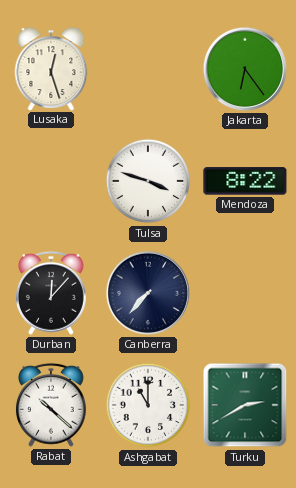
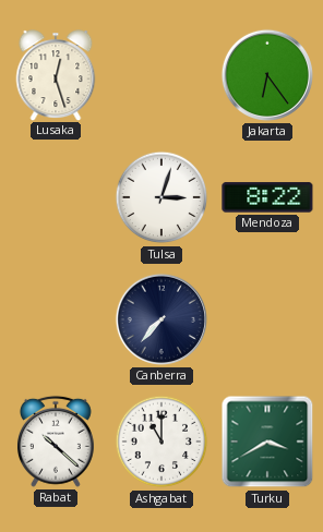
Tulsa: 3:48 -> 3:03 (161, 197)
Durban: 12:07 -> none (51, 293)
Turku: 2:40 -> 3:40 (267, 442)
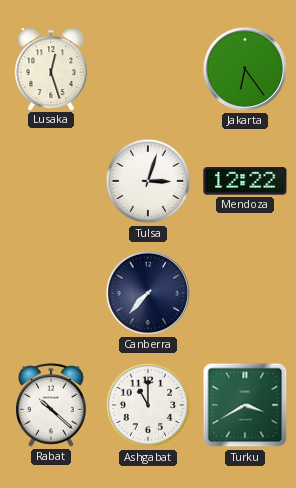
Mendoza: 8:22 -> 12:22 (245, 181)
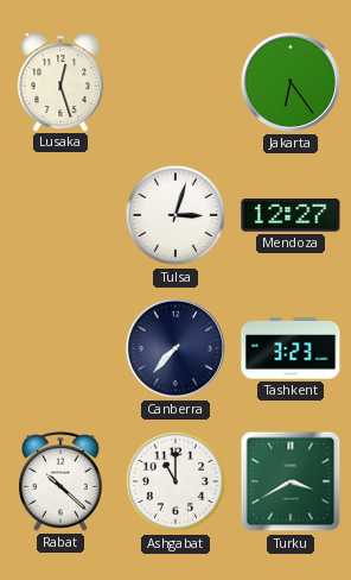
Mendoza: 12:22 -> 12:27 (291, 215)
Tashkent: none -> 3:23 (291, 348)
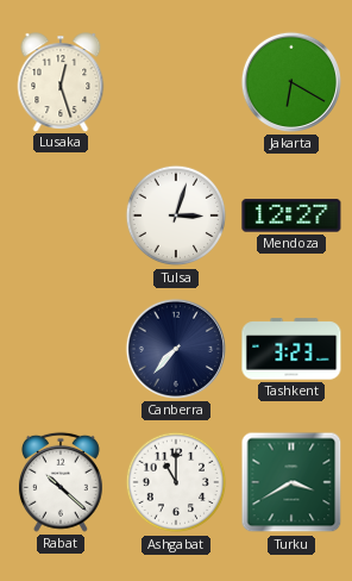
Jakarta: 6:24 -> 6:20 (291, 82)
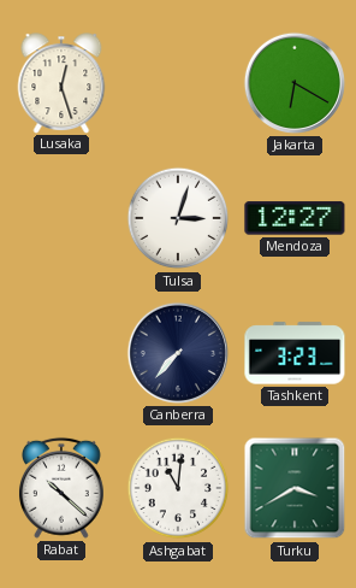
Ashgabat: 11:00 -> 11:01 (178, 488)
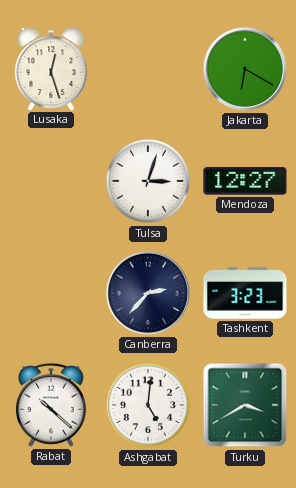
Canberra: 7:37 -> 2:37 (148, 293)
Ashgabat: 11:01 -> 5:01 (148, 405)
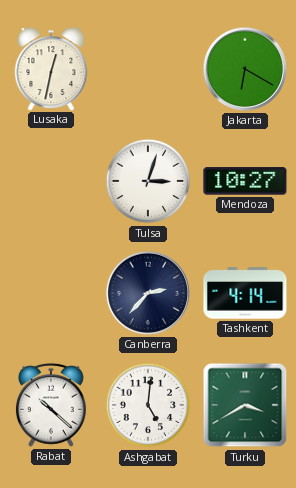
Lusaka: 12:27 -> 12:32 (51, 69)
Mendoza: 12:27 -> 10:27 (245, 181)
Tashkent: 3:23 -> 4:14 (245, 293)
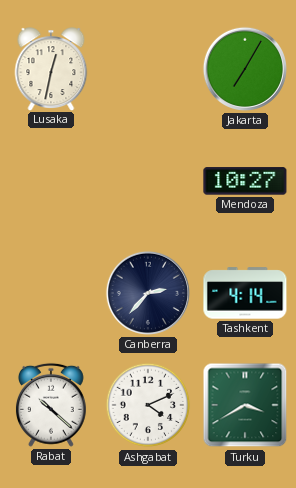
Jakarta: 6:20 -> 7:05 (245, 69)
Tulsa: 3:03 -> none (148, 181)
Ashgabat: 5:01 -> 4:11 (148, 405)
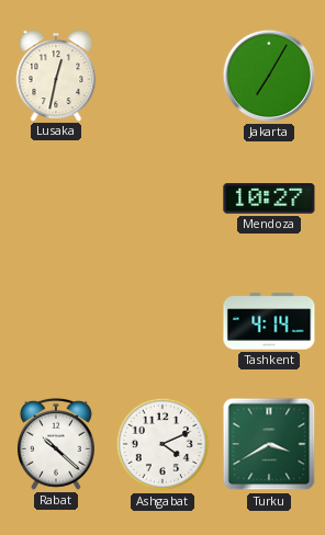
Canberra: 2:37 -> none (148, 293)
